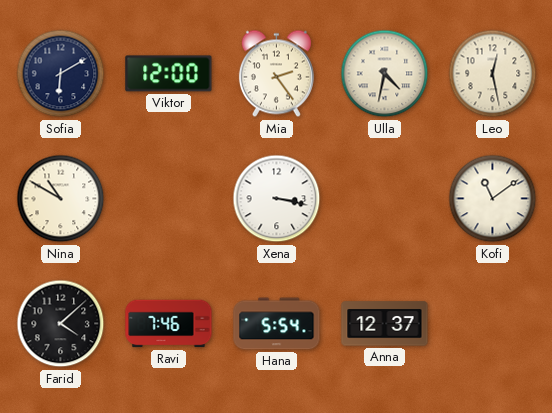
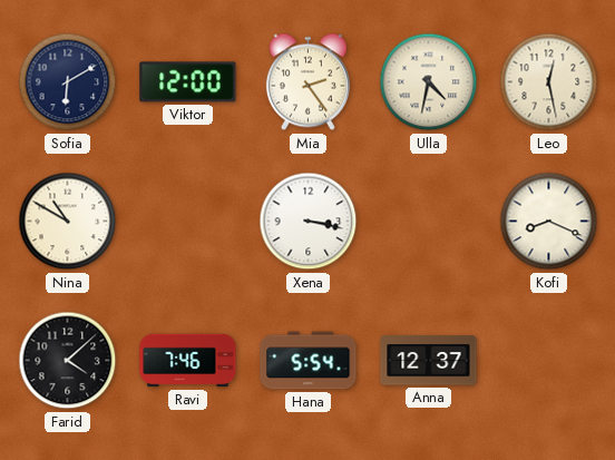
Kofi: 11:09 -> 8:19 (549, 222)
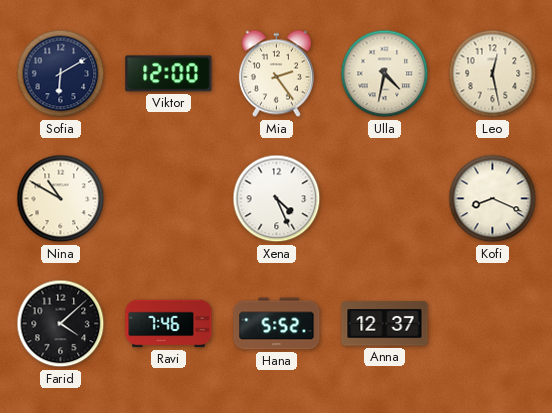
Xena: 3:17 -> 4:26 (277, 199)
Hana: 5:54 -> 5:52 (277, 324)
